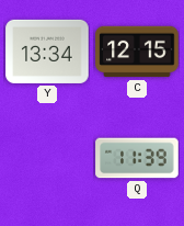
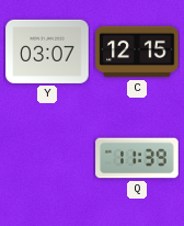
Y: 13:34 -> 03:07 (47, 52)
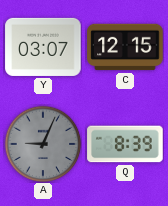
A: none -> 9:04 (43, 144)
Q: 11:39 -> 8:39 (125, 144)
